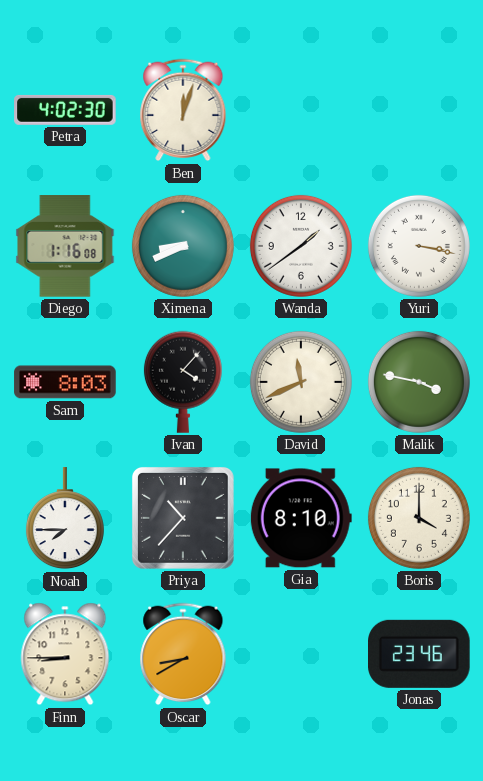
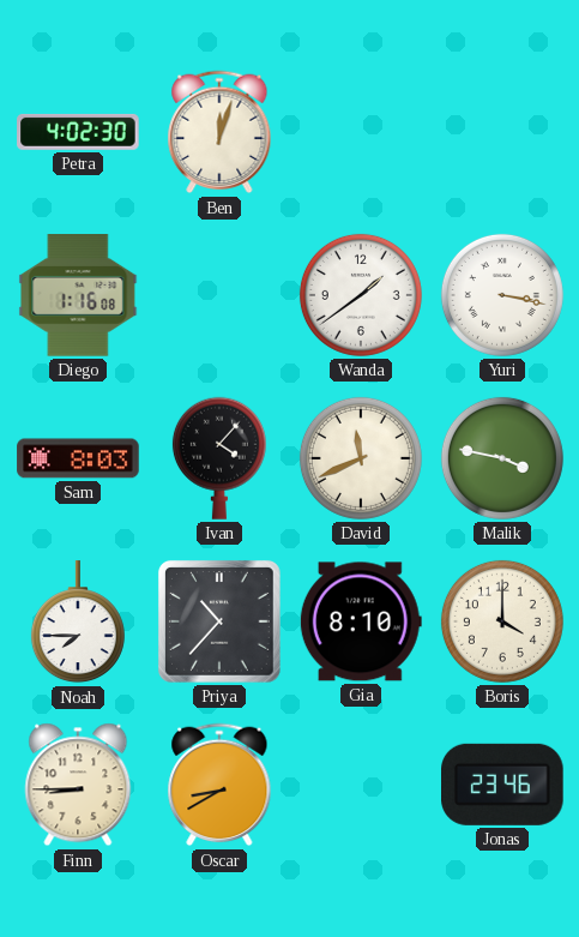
Ximena: 8:41 -> none (183, 246)
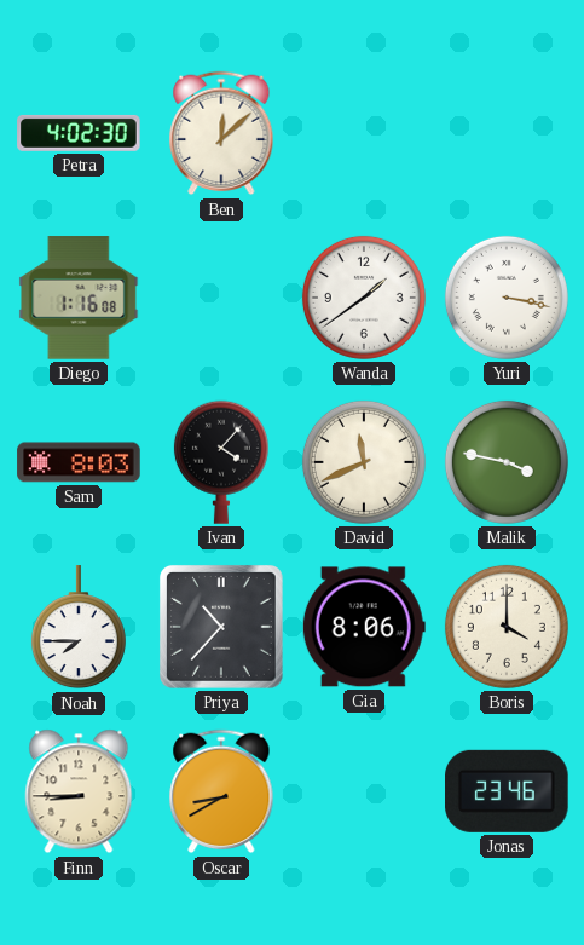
Ben: 12:03 -> 12:08 (221, 133)
Gia: 8:10 -> 8:06 (364, 627)
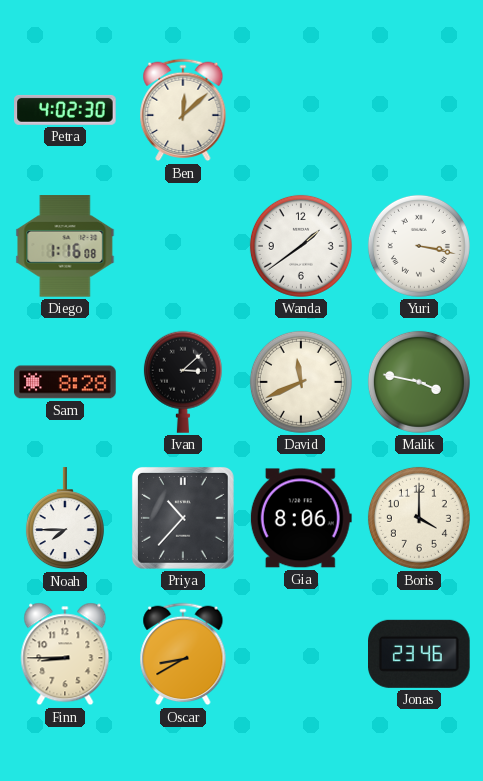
Sam: 8:03 -> 8:28 (65, 382)
Ivan: 4:07 -> 3:08 (183, 382)
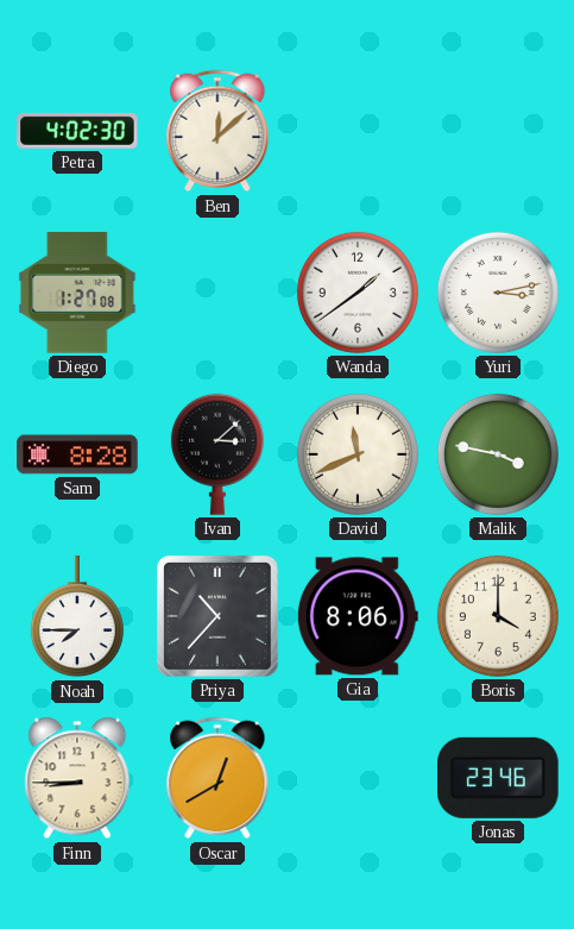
Diego: 1:16 -> 1:27 (77, 293)
Yuri: 3:17 -> 3:13 (498, 293)
Oscar: 8:40 -> 12:40 (217, 778)
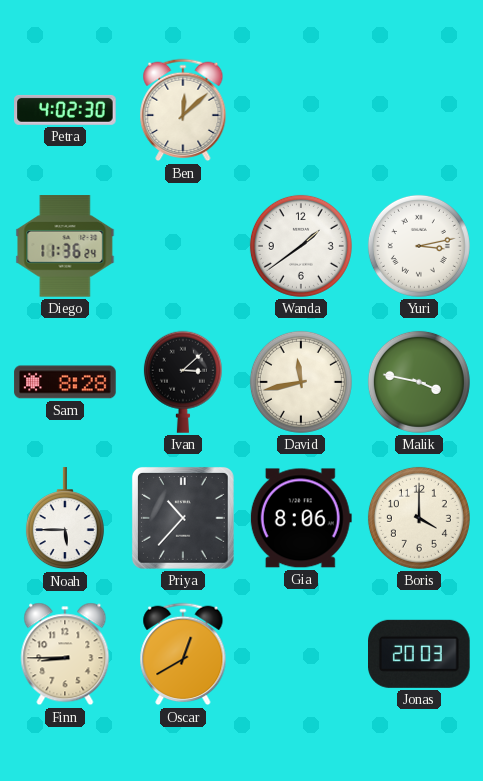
Diego: 1:27 -> 11:36 (65, 246)
David: 11:41 -> 11:43 (301, 382)
Noah: 7:45 -> 5:45 (65, 519)
Jonas: 23:46 -> 20:03 (420, 654)
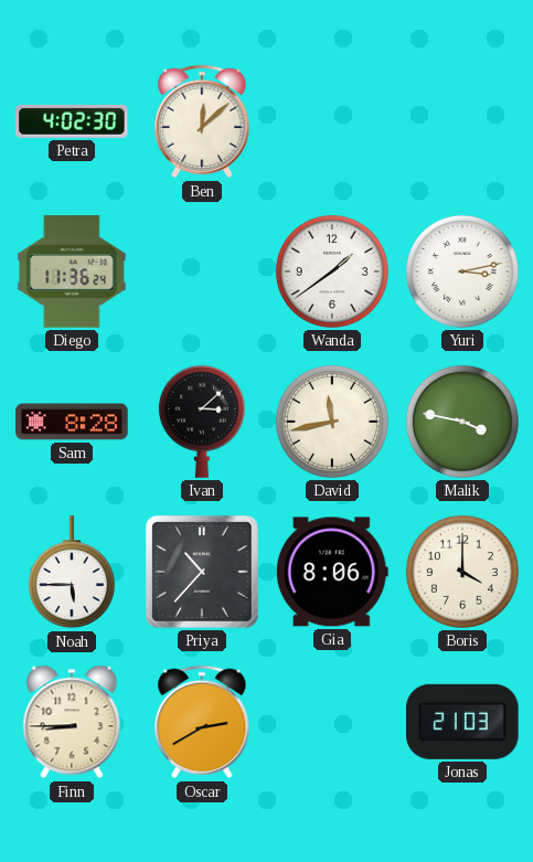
Oscar: 12:40 -> 2:40 (202, 722)
Jonas: 20:03 -> 21:03 (463, 722)
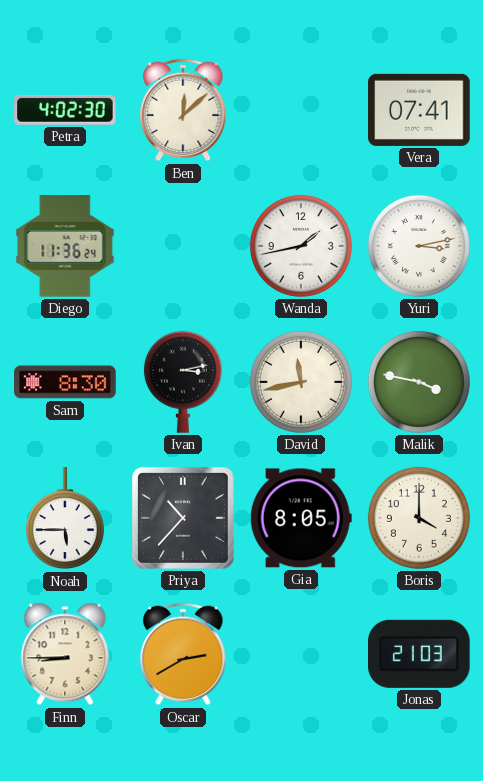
Vera: none -> 07:41 (419, 110)
Wanda: 1:39 -> 1:43 (301, 246)
Sam: 8:28 -> 8:30 (65, 382)
Ivan: 3:08 -> 3:13 (183, 382)
Gia: 8:06 -> 8:05 (301, 518)
